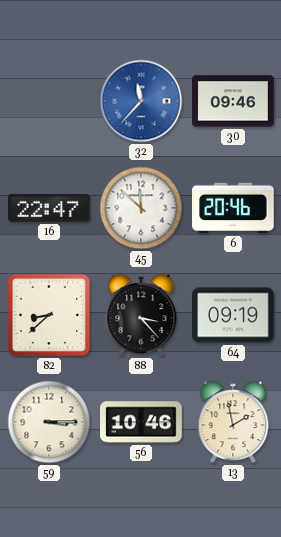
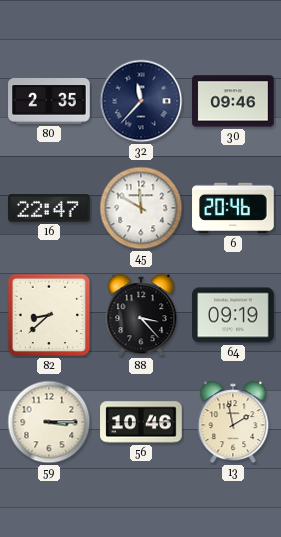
80: none -> 2:35 (49, 101)
32 dial: blue -> navy (141, 101)
45: 11:52 -> 11:50 (141, 208)
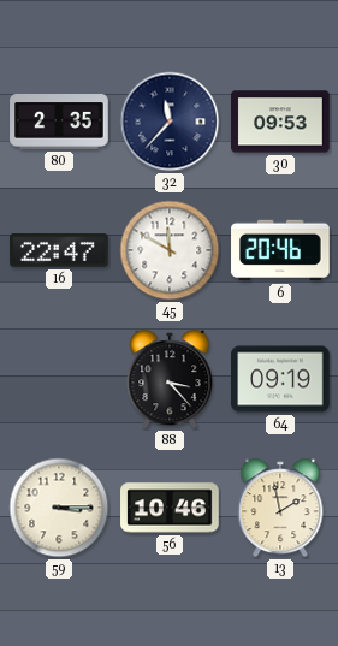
30: 09:46 -> 09:53 (280, 122)
82: 8:38 -> none (49, 315)
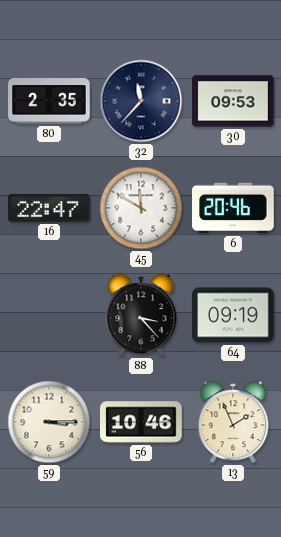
13: 1:58 -> 1:56 (233, 422)
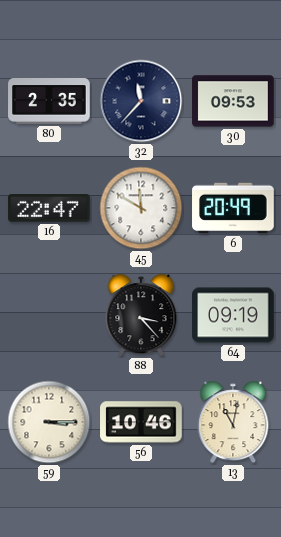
6: 20:46 -> 20:49 (233, 208)
13: 1:56 -> 11:02 (233, 422)
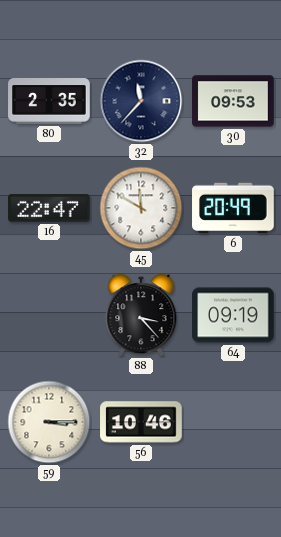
13: 11:02 -> none (233, 422)
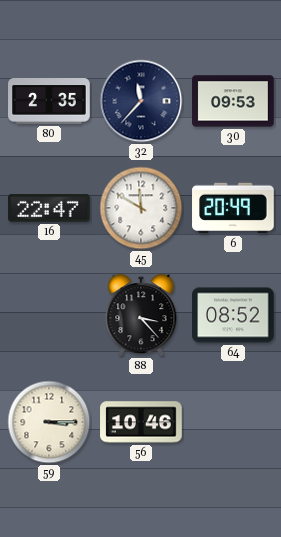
64: 09:19 -> 08:52 (233, 315)
